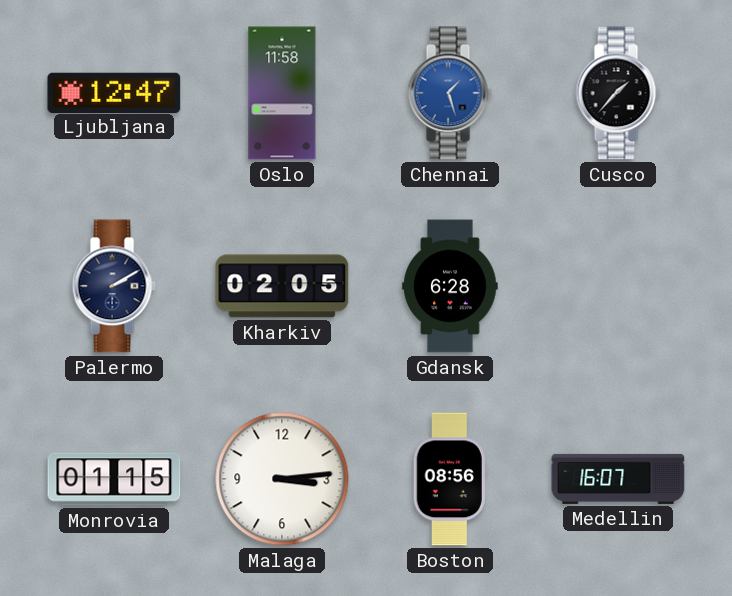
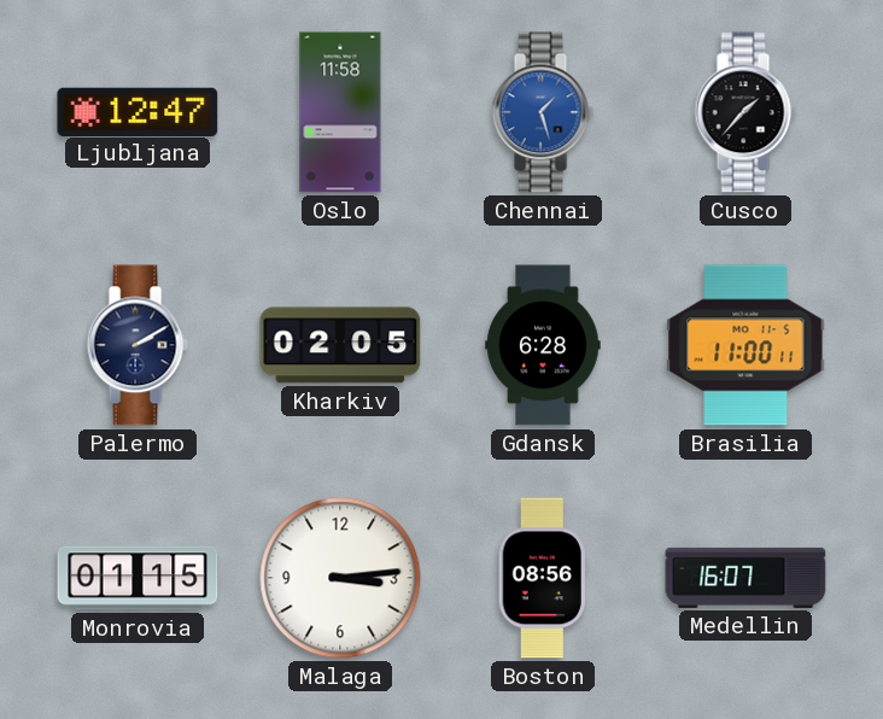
Brasilia: none -> 11:00 (745, 345)
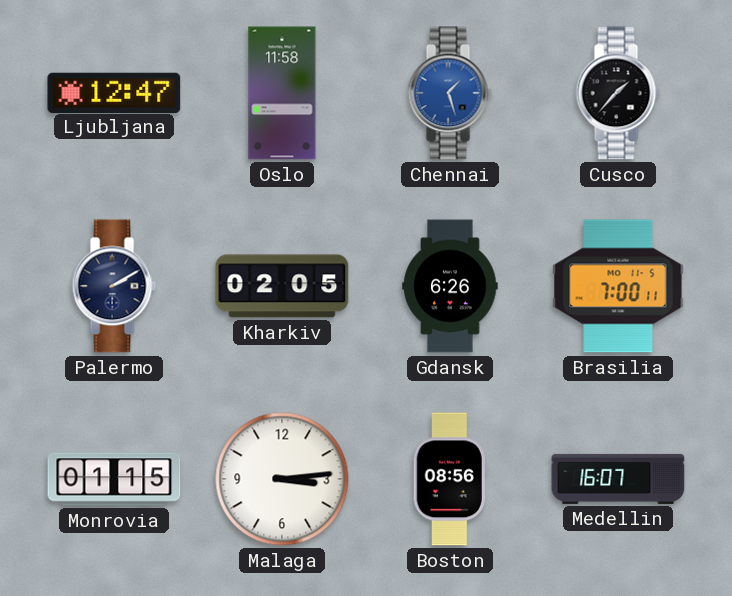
Gdansk: 6:28 -> 6:26 (450, 286)
Brasilia: 11:00 -> 7:00 (618, 286)
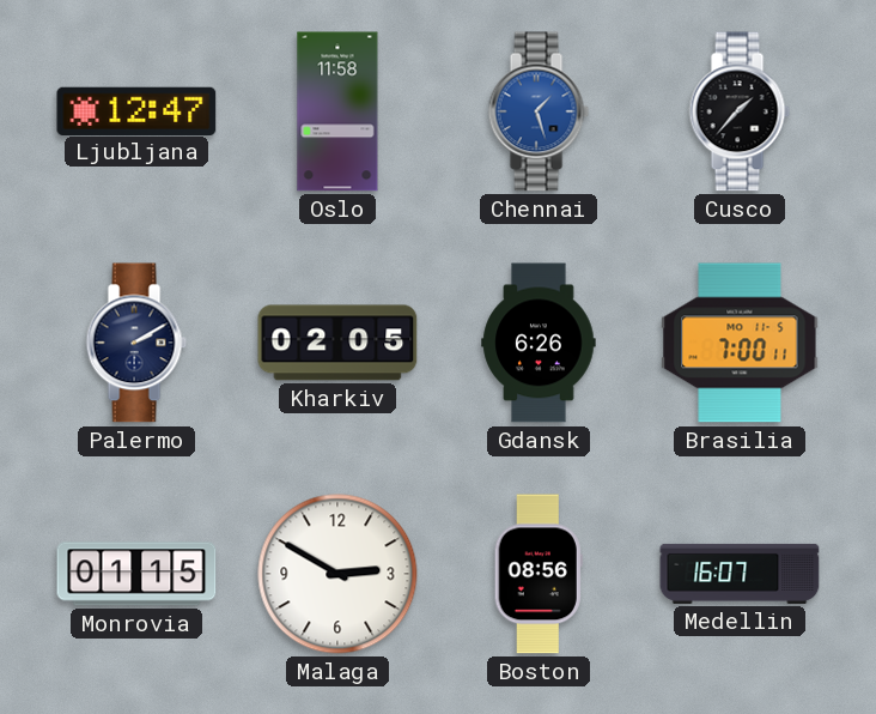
Malaga: 3:14 -> 2:50 (337, 574)
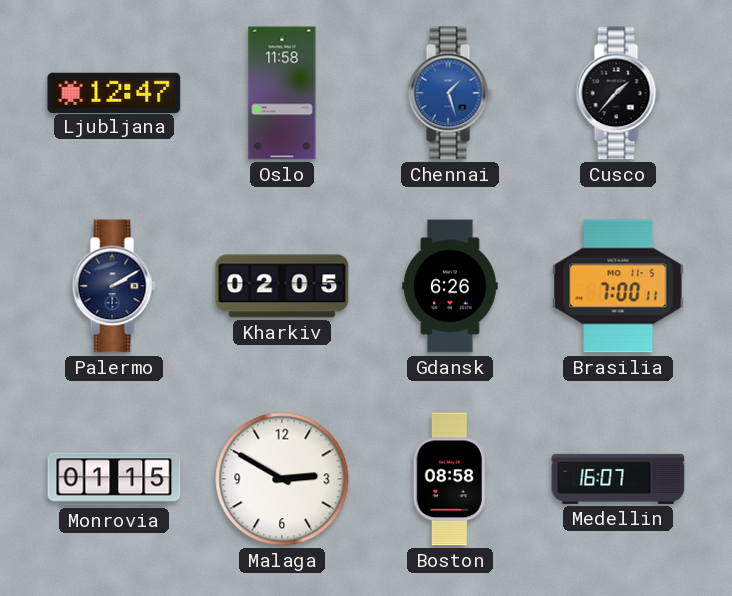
Boston: 08:56 -> 08:58 (450, 479)
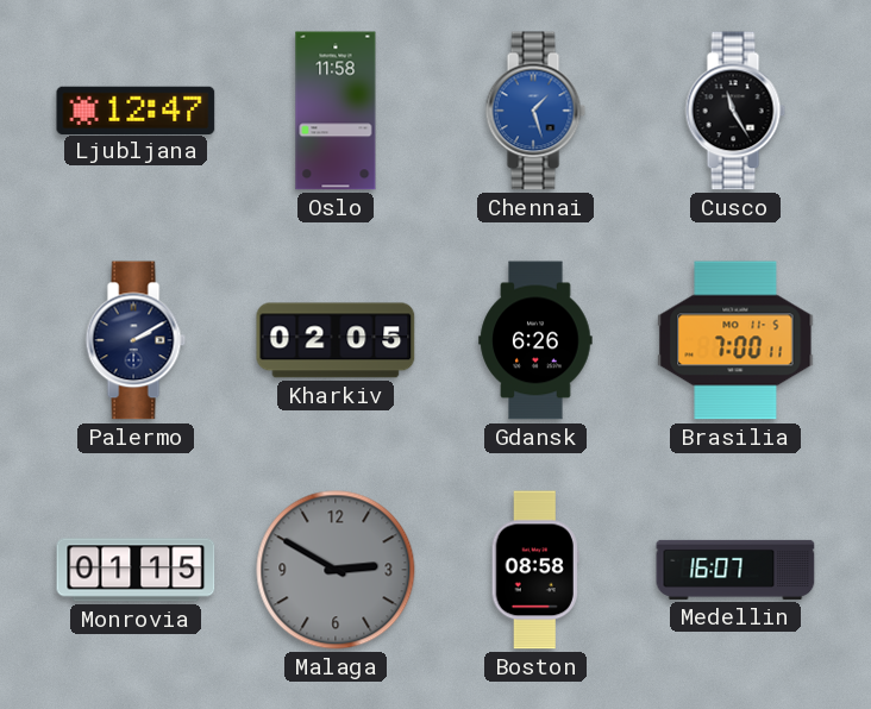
Cusco: 1:37 -> 11:25 (735, 111)
Malaga dial: white -> grey (336, 570)
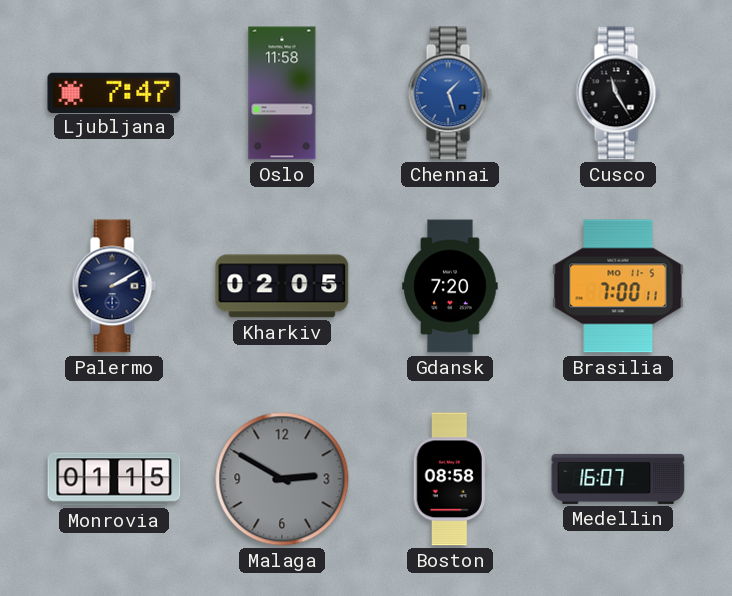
Ljubljana: 12:47 -> 7:47 (114, 92)
Gdansk: 6:26 -> 7:20 (450, 286)
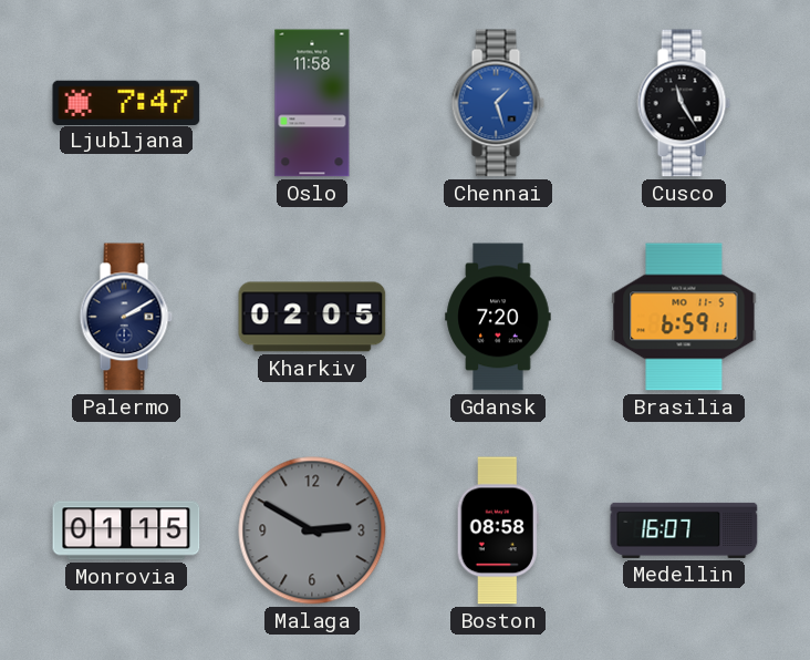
Brasilia: 7:00 -> 6:59 (684, 317)
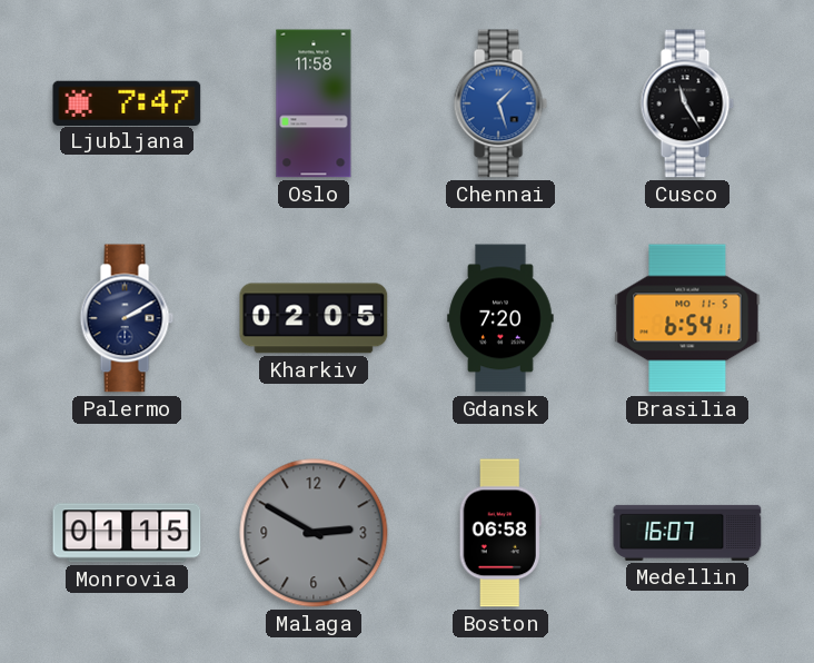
Brasilia: 6:59 -> 6:54 (687, 318)
Boston: 08:58 -> 06:58 (500, 533)
